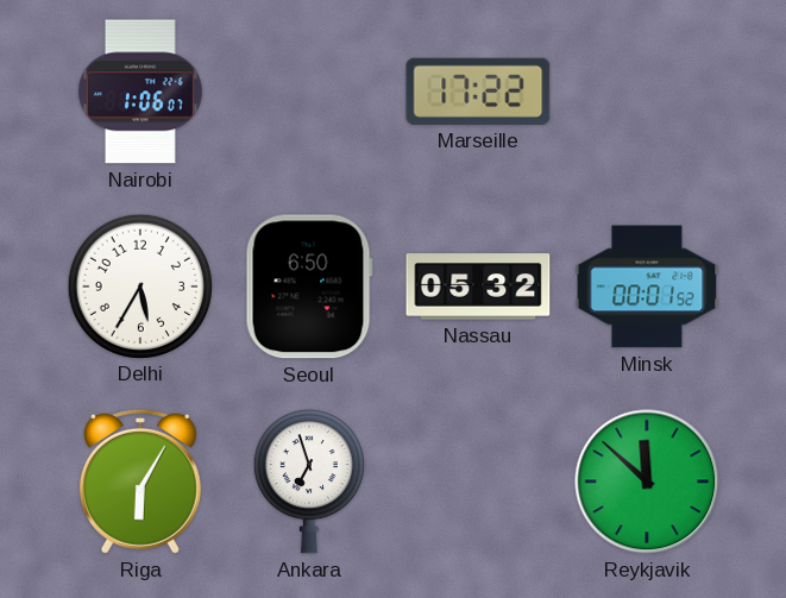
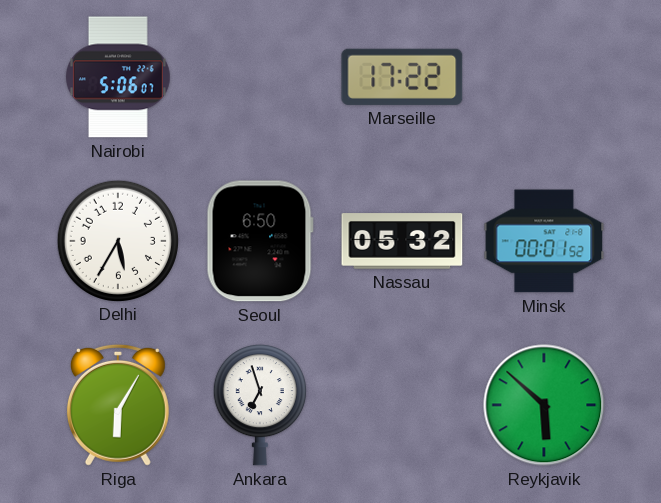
Nairobi: 1:06 -> 5:06 (118, 77)
Reykjavik: 11:52 -> 5:52 (544, 405)
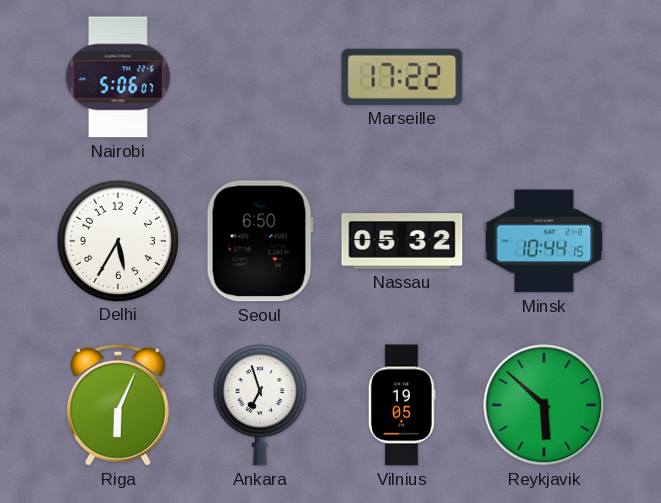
Minsk: 00:01 -> 10:44 (544, 241)
Riga: 6:05 -> 6:04 (118, 405)
Vilnius: none -> 19:05 (403, 405)
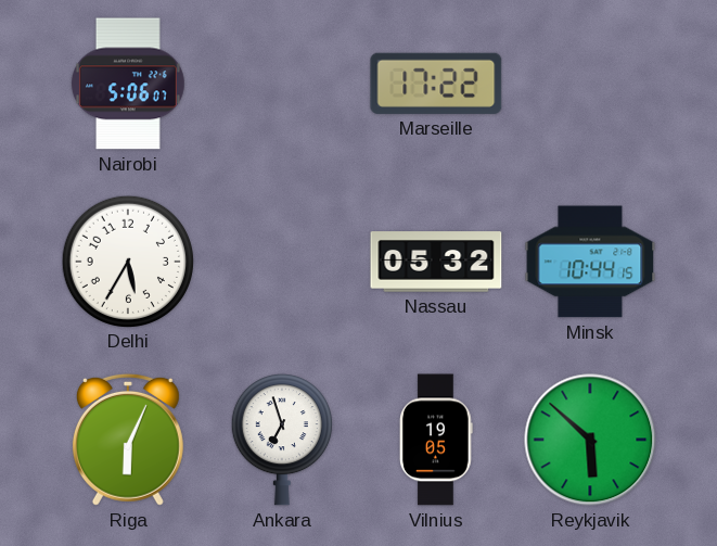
Seoul: 6:50 -> none (260, 241)
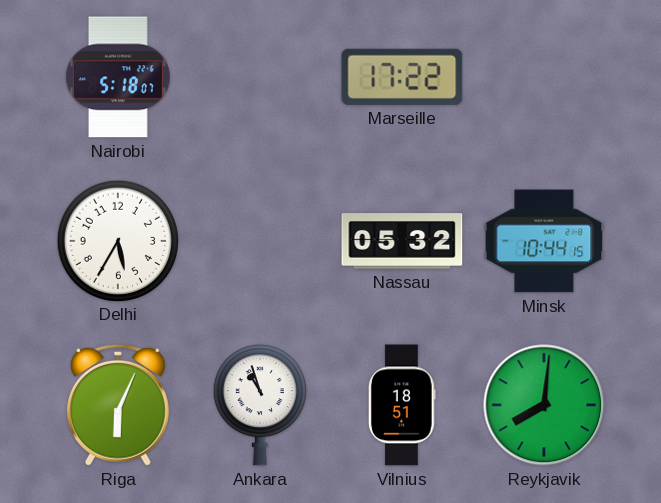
Nairobi: 5:06 -> 5:18 (118, 77)
Ankara: 6:57 -> 10:57 (260, 406)
Vilnius: 19:05 -> 18:51 (403, 405)
Reykjavik: 5:52 -> 8:01 (544, 405)
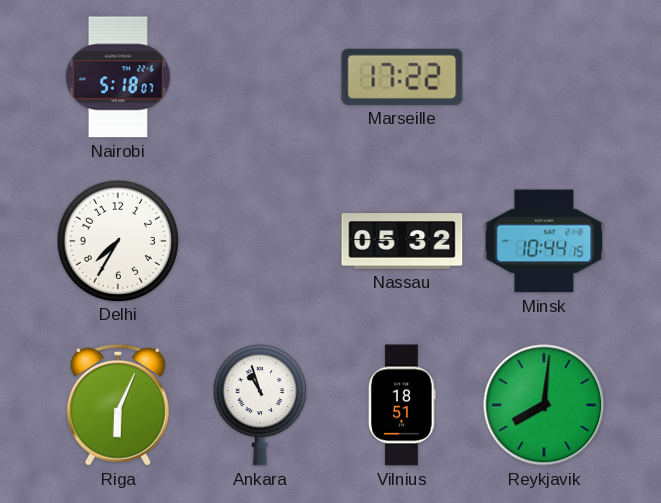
Delhi: 5:35 -> 7:35 (117, 240)
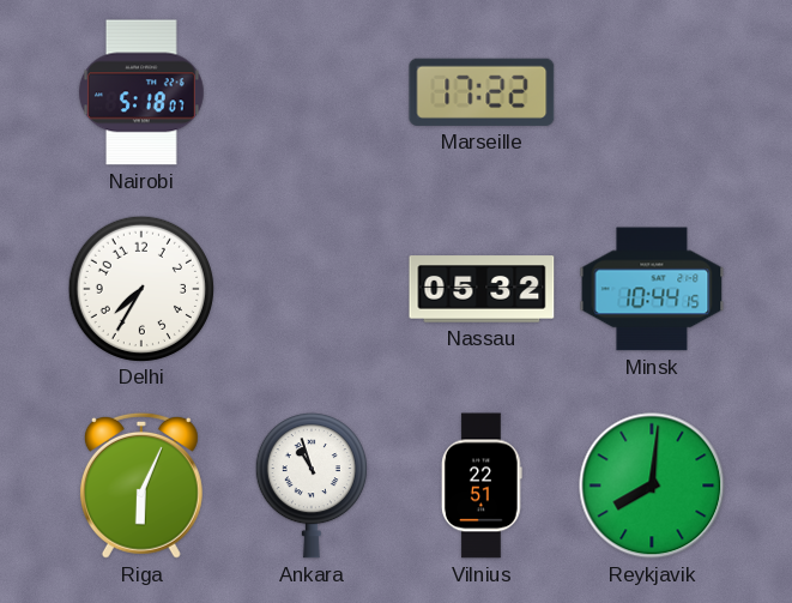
Vilnius: 18:51 -> 22:51 (483, 486)
